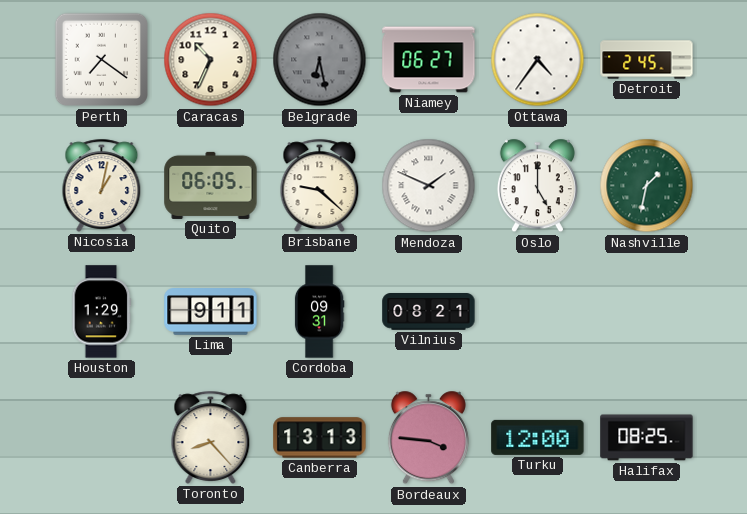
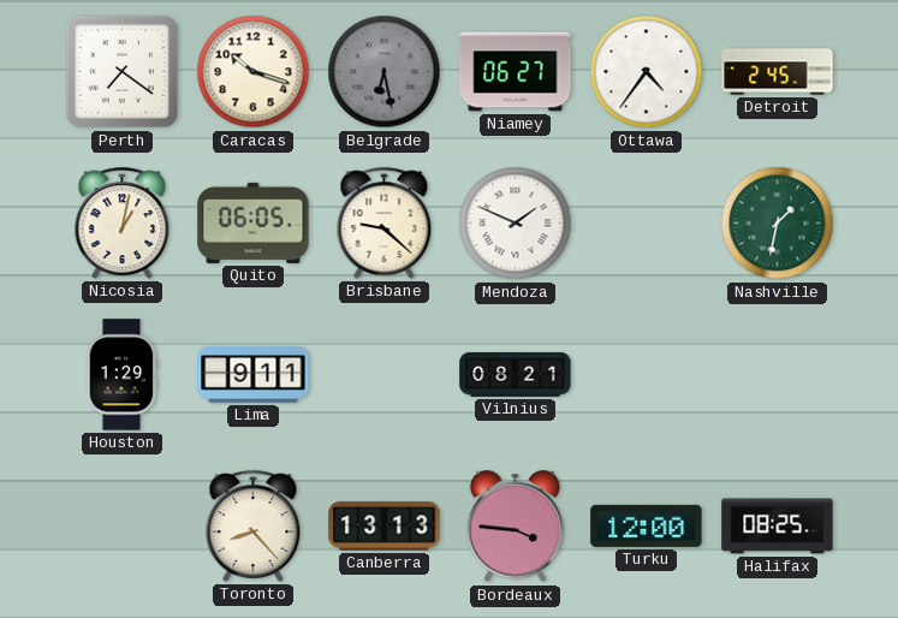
Caracas: 10:34 -> 10:18 (254, 72)
Oslo: 5:00 -> none (537, 186)
Cordoba: 09:31 -> none (319, 312)
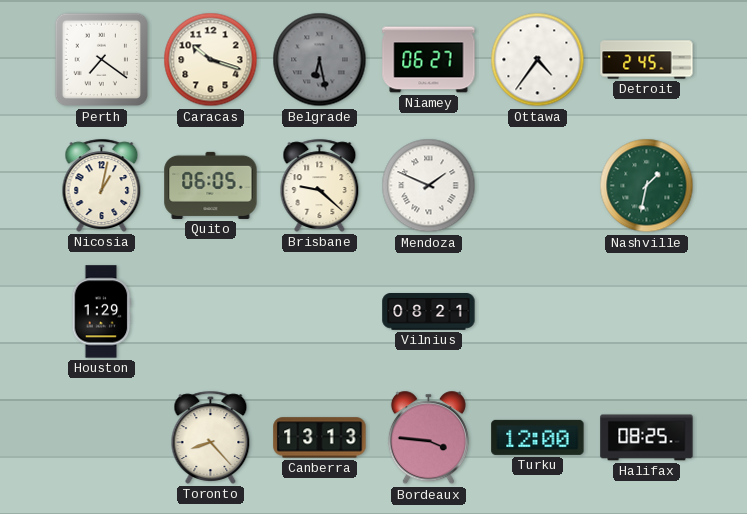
Lima: 9:11 -> none (254, 375)
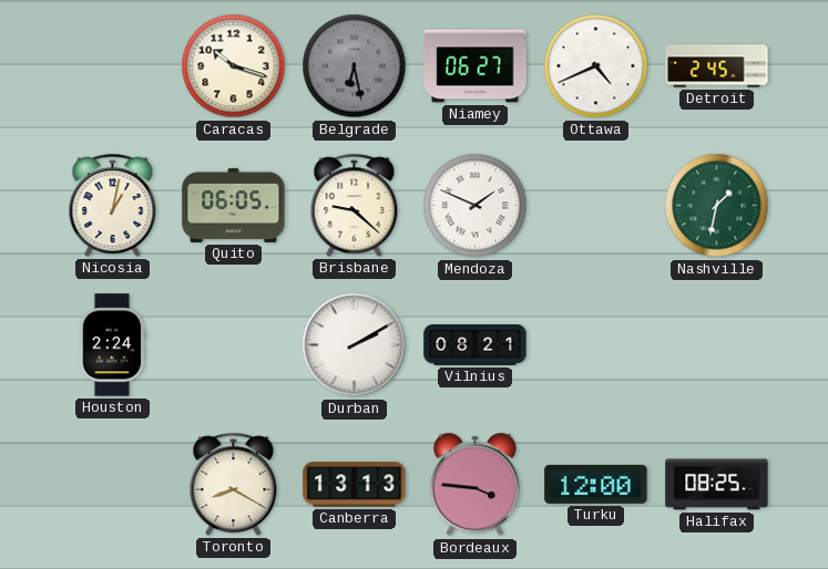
Perth: 7:21 -> none (102, 60)
Ottawa: 4:36 -> 4:41 (596, 66)
Houston: 1:29 -> 2:24 (112, 345)
Durban: none -> 2:10 (355, 345)
Toronto: 8:23 -> 8:20 (234, 484)
